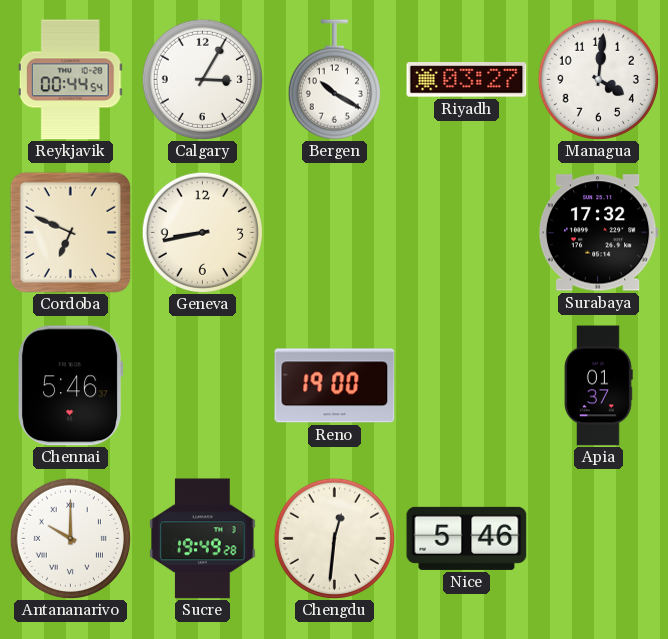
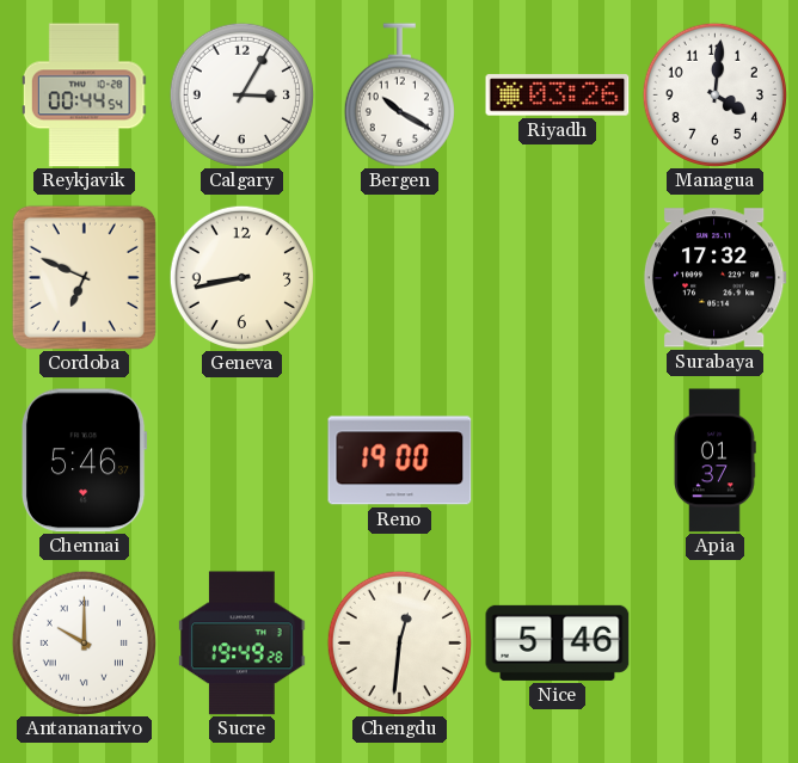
Riyadh: 03:27 -> 03:26 (558, 96)
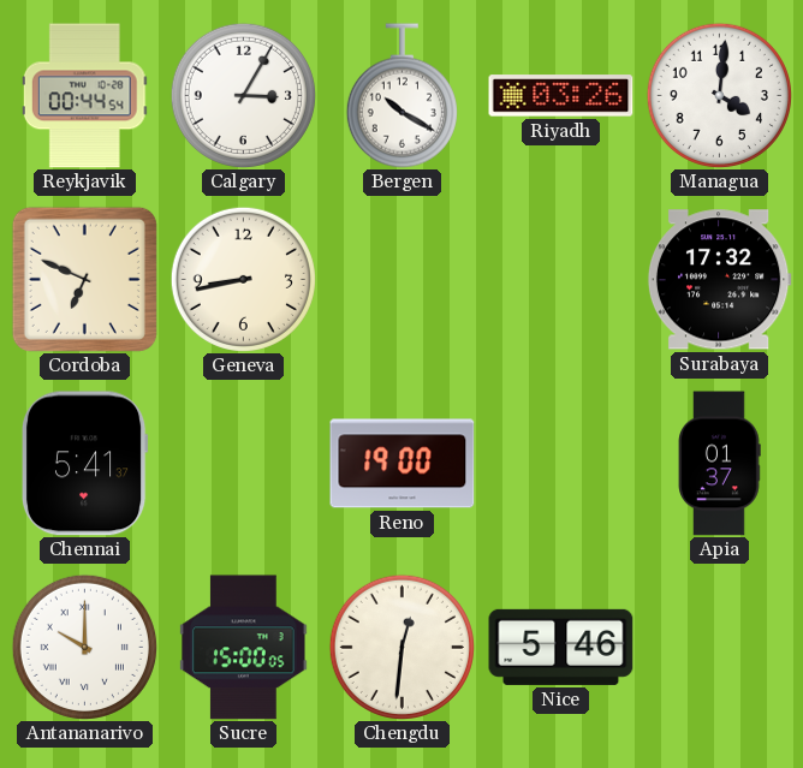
Chennai: 5:46 -> 5:41 (84, 464)
Sucre: 19:49 -> 15:00 (244, 648)
